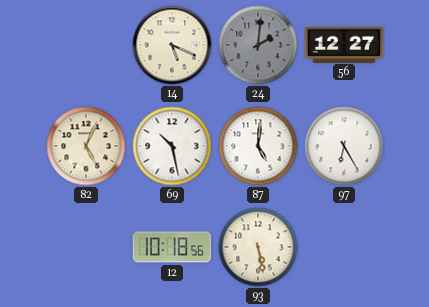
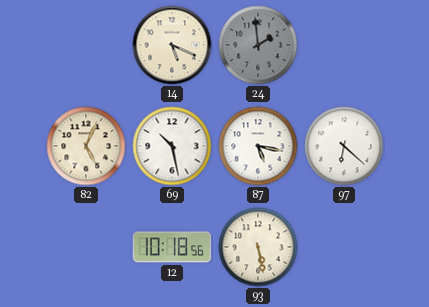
24: 2:01 -> 1:59 (258, 45)
56: 12:27 -> none (344, 44)
87: 5:01 -> 5:17 (258, 146)
97: 6:25 -> 6:22 (344, 146)
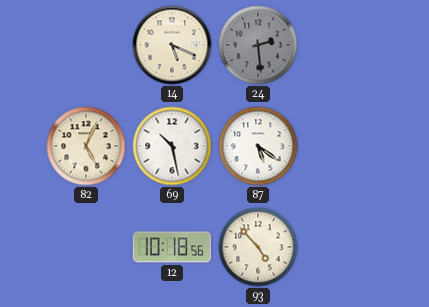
24: 1:59 -> 2:29 (258, 45)
87: 5:17 -> 5:21 (258, 146)
97: 6:22 -> none (344, 146)
93: 5:28 -> 4:53 (258, 247)
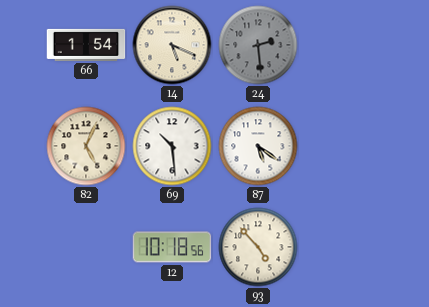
66: none -> 1:54 (86, 45)
69: 10:28 -> 10:29 (172, 146)
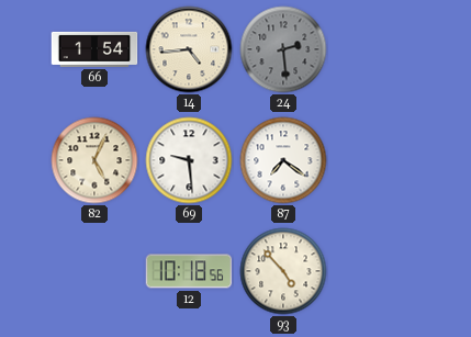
14: 5:19 -> 4:44 (189, 49)
69: 10:29 -> 9:29 (189, 160)
87: 5:21 -> 7:21 (283, 160)
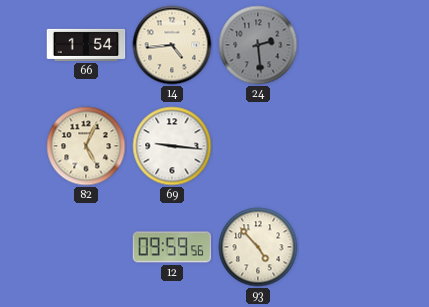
69: 9:29 -> 9:16 (172, 146)
87: 7:21 -> none (283, 160)
12: 10:18 -> 09:59 (172, 247)
